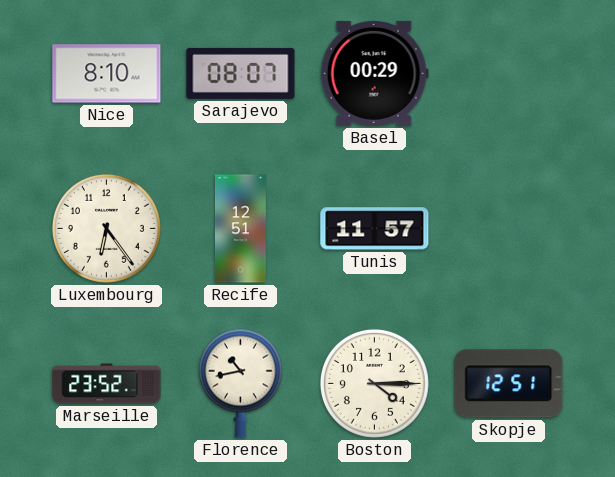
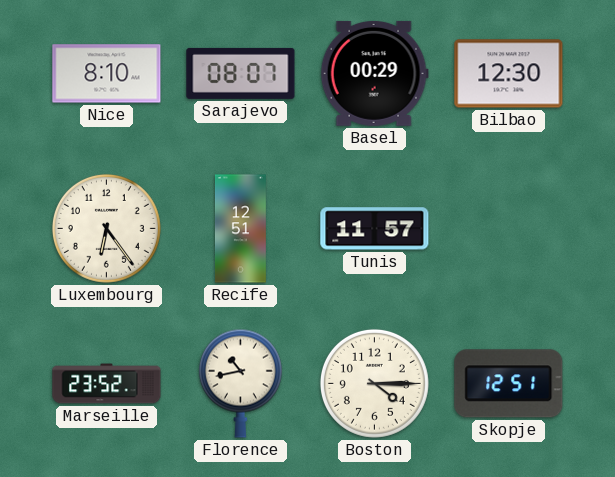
Bilbao: none -> 12:30 (509, 74)
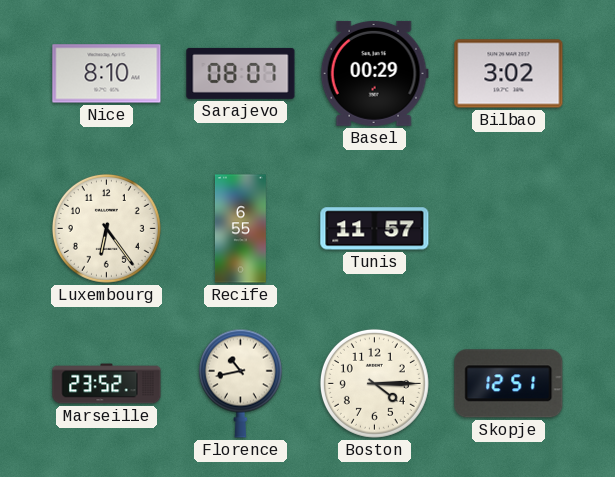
Bilbao: 12:30 -> 3:02 (509, 74)
Recife: 12:51 -> 6:55 (241, 229)
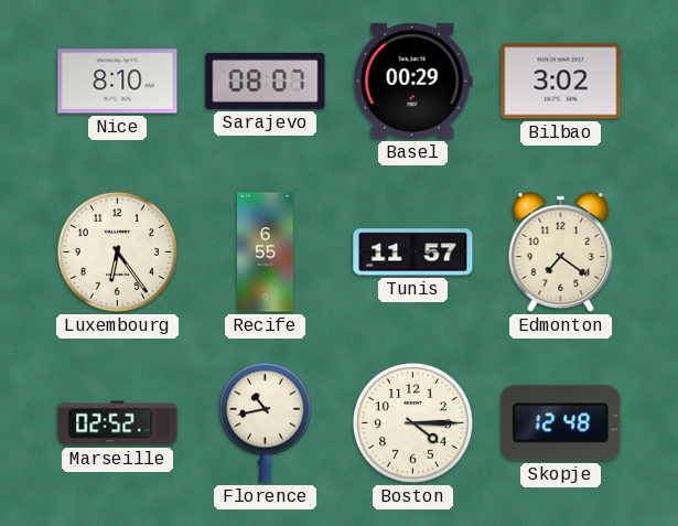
Edmonton: none -> 7:21 (561, 253)
Marseille: 23:52 -> 02:52 (118, 423)
Skopje: 12:51 -> 12:48 (561, 423)
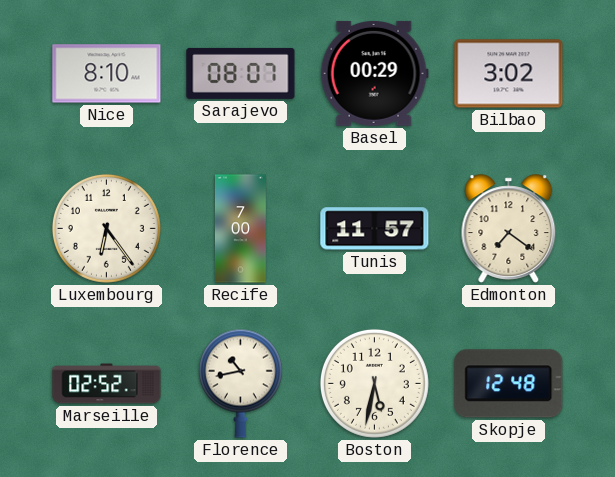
Recife: 6:55 -> 7:00 (241, 229)
Boston: 4:15 -> 5:32 (374, 383)
